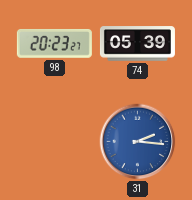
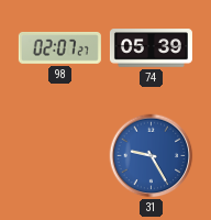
98: 20:23 -> 02:07 (59, 47)
31: 2:16 -> 9:25 (152, 156)
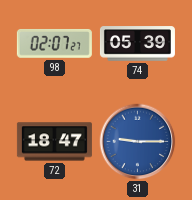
72: none -> 18:47 (54, 142)
31: 9:25 -> 9:15 (138, 142)
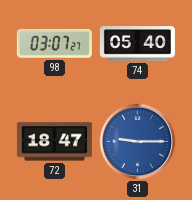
98: 02:07 -> 03:07 (54, 43)
74: 05:39 -> 05:40 (137, 44)
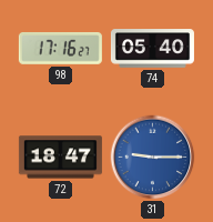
98: 03:07 -> 17:16 (60, 48)
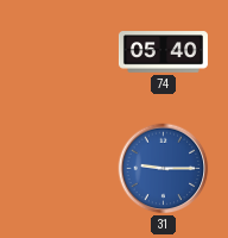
98: 17:16 -> none (60, 48)
72: 18:47 -> none (60, 158)
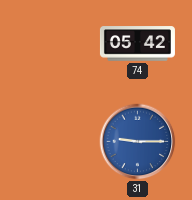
74: 05:40 -> 05:42 (137, 44)
